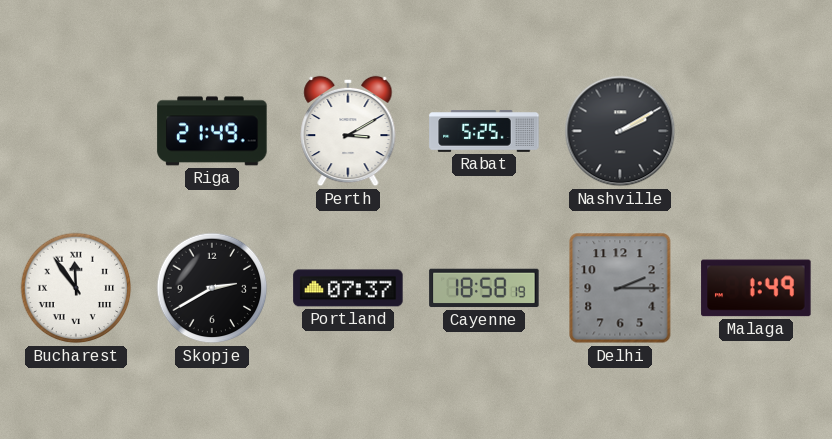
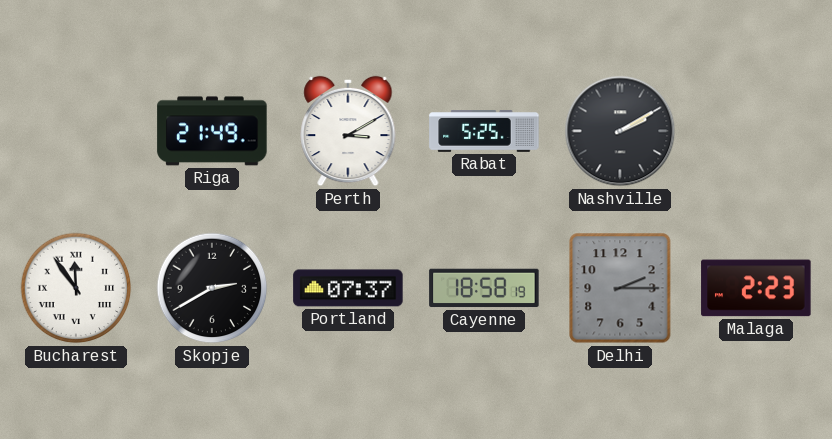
Malaga: 1:49 -> 2:23 (756, 288)
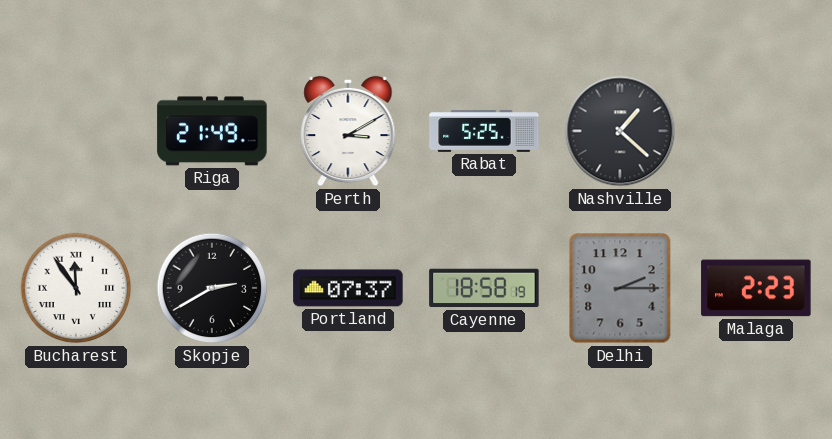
Nashville: 2:10 -> 1:22 (620, 131)
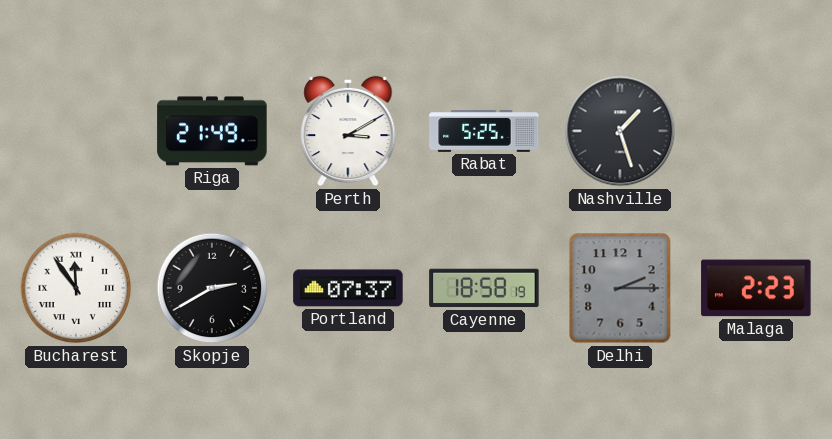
Nashville: 1:22 -> 1:27 (620, 131)
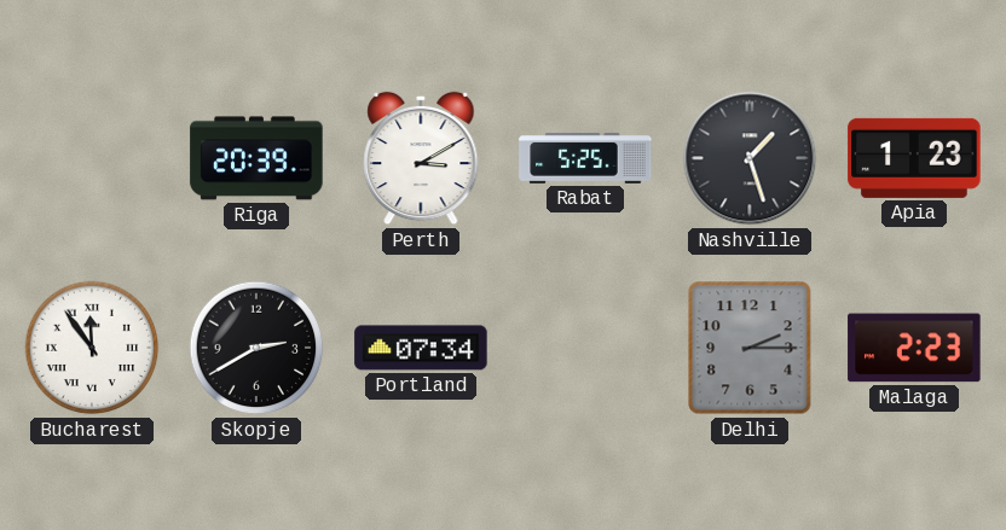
Riga: 21:49 -> 20:39 (256, 158)
Apia: none -> 1:23 (914, 158)
Portland: 07:37 -> 07:34 (421, 348)
Cayenne: 18:58 -> none (484, 288)
